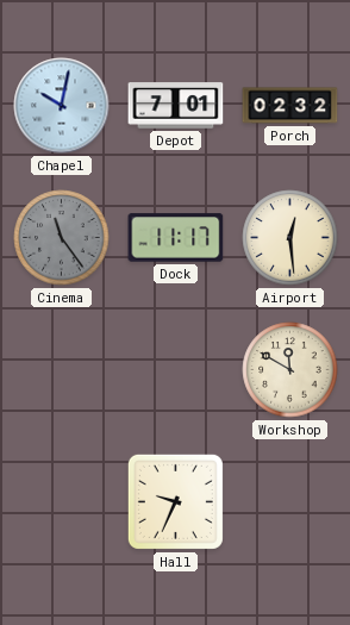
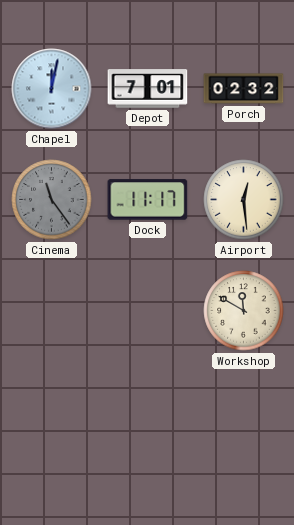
Chapel: 10:02 -> 12:02 (52, 89)
Hall: 9:34 -> none (175, 501)
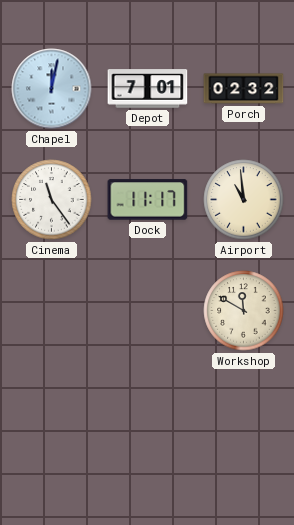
Cinema dial: grey -> white (52, 200)
Airport: 12:29 -> 10:59 (244, 200)
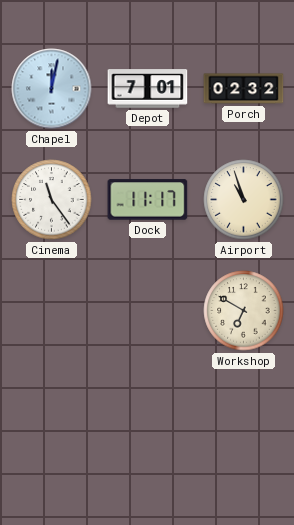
Airport: 10:59 -> 10:57 (244, 200)
Workshop: 11:50 -> 6:50 (244, 311)
